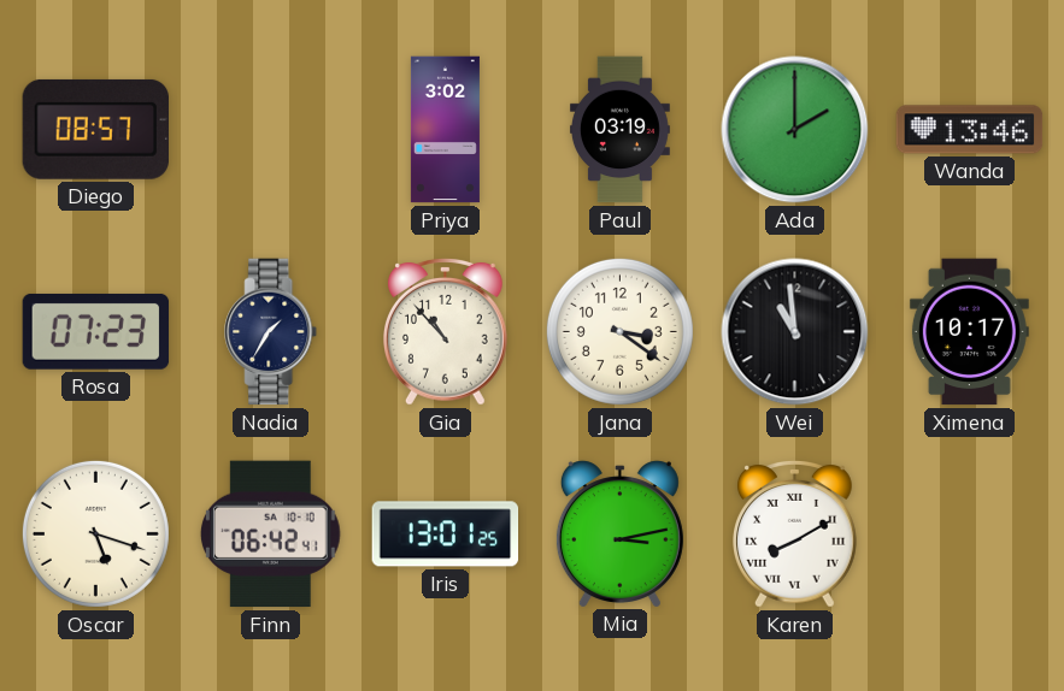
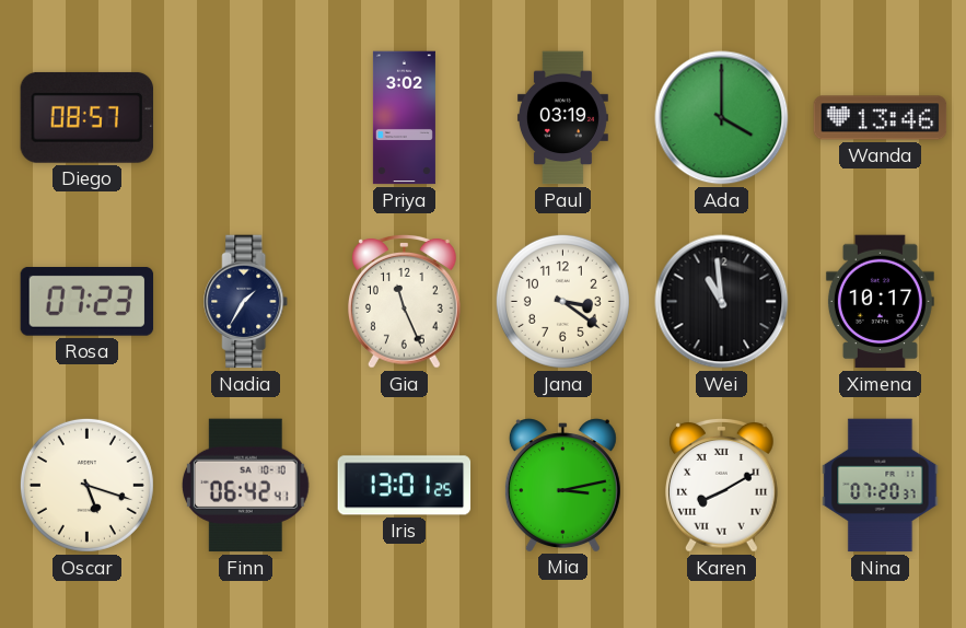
Ada: 2:00 -> 4:00 (722, 118)
Gia: 10:53 -> 11:26 (405, 302)
Nina: none -> 07:20 (881, 486)
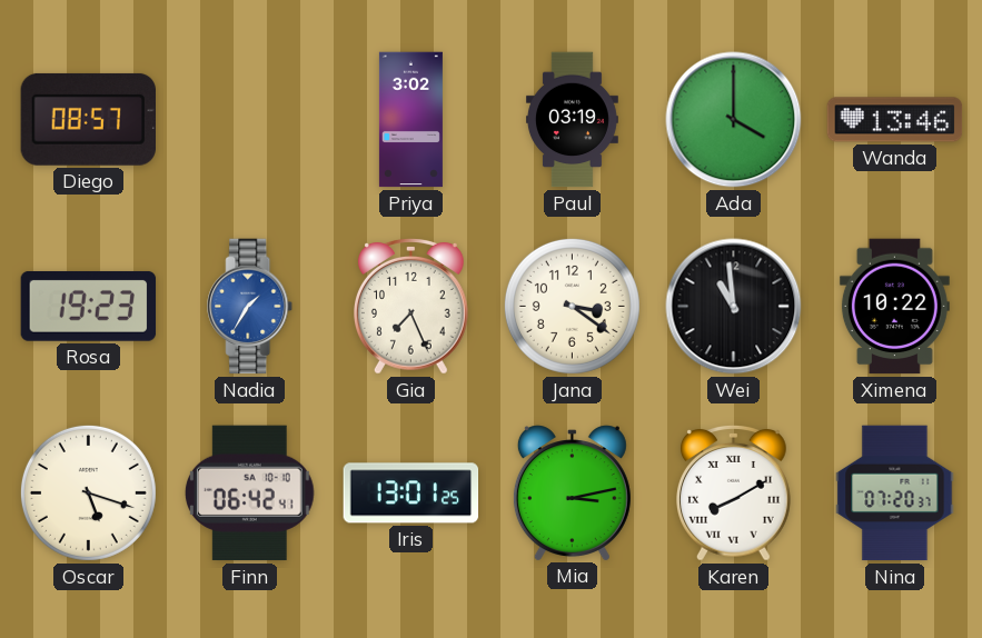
Rosa: 07:23 -> 19:23 (89, 306)
Nadia dial: navy -> blue (250, 307)
Gia: 11:26 -> 7:26 (411, 307)
Ximena: 10:17 -> 10:22 (894, 307)
